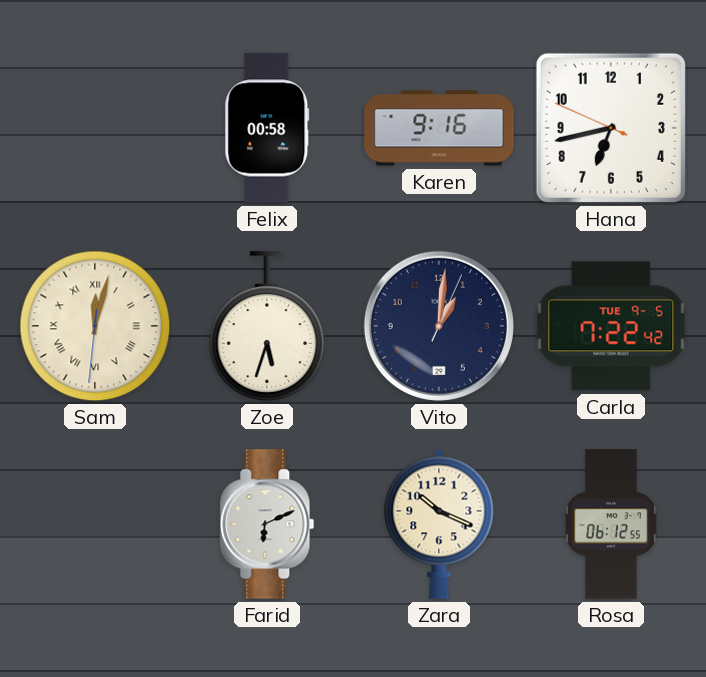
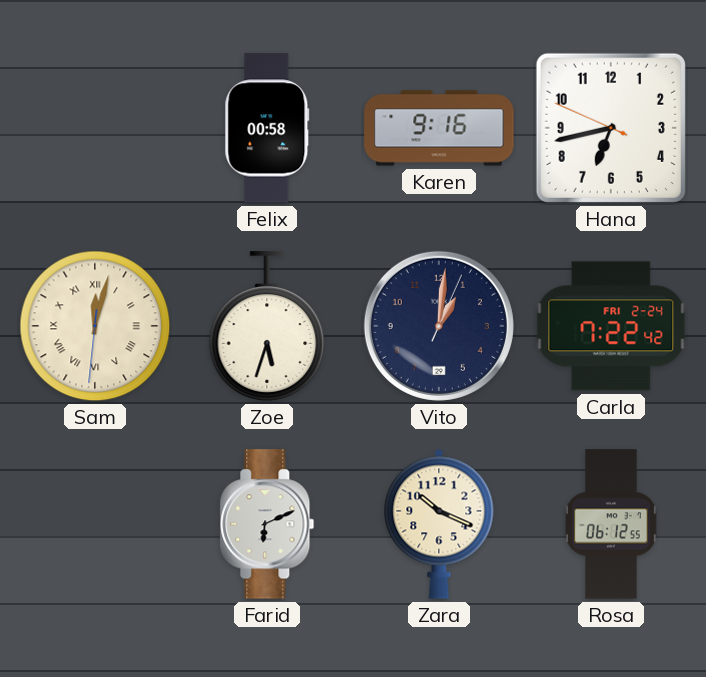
Carla date: TUE 9-5 -> FRI 2-24 (611, 326)
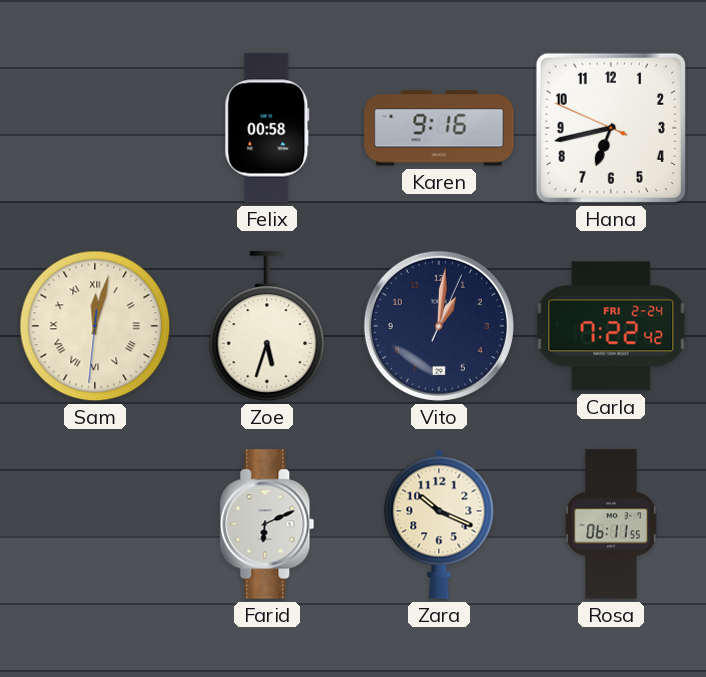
Rosa: 06:12 -> 06:11 (612, 524)
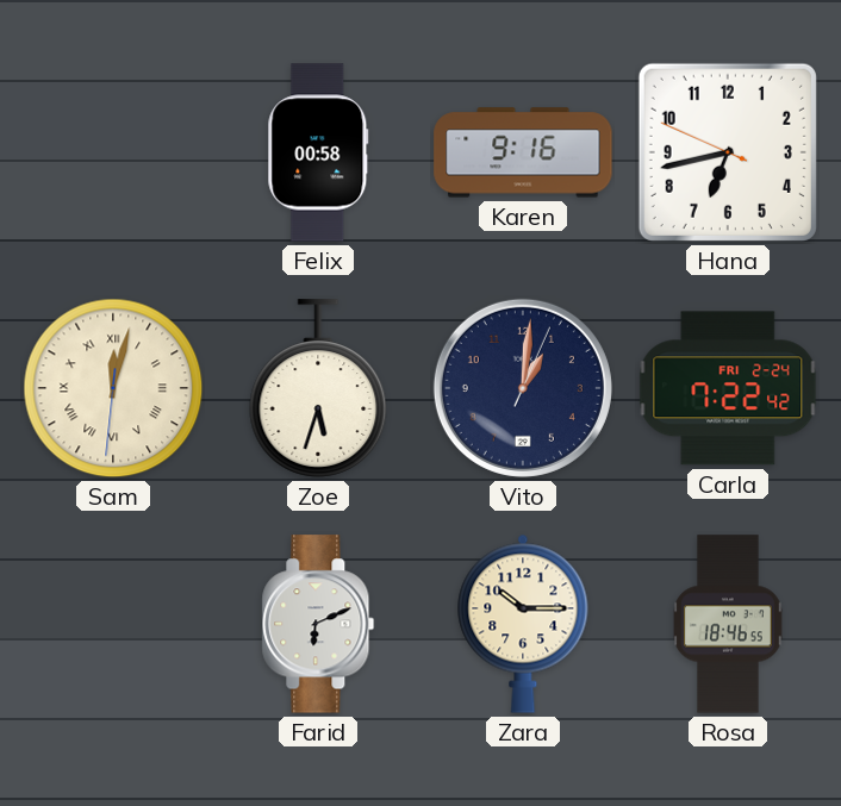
Zara: 10:19 -> 10:15 (523, 624)
Rosa: 06:11 -> 18:46 (729, 624)
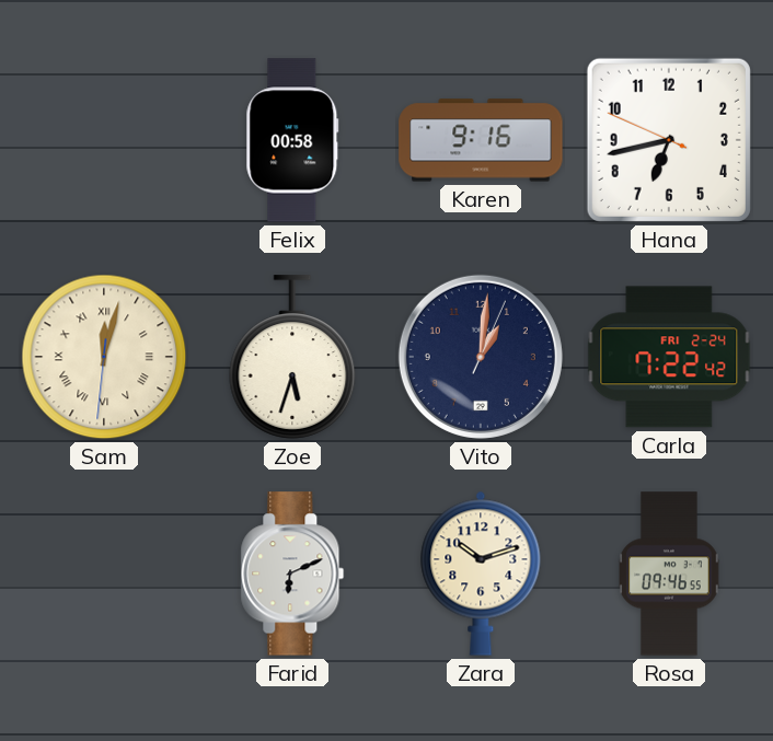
Zara: 10:15 -> 10:12 (481, 574)
Rosa: 18:46 -> 09:46 (670, 574)
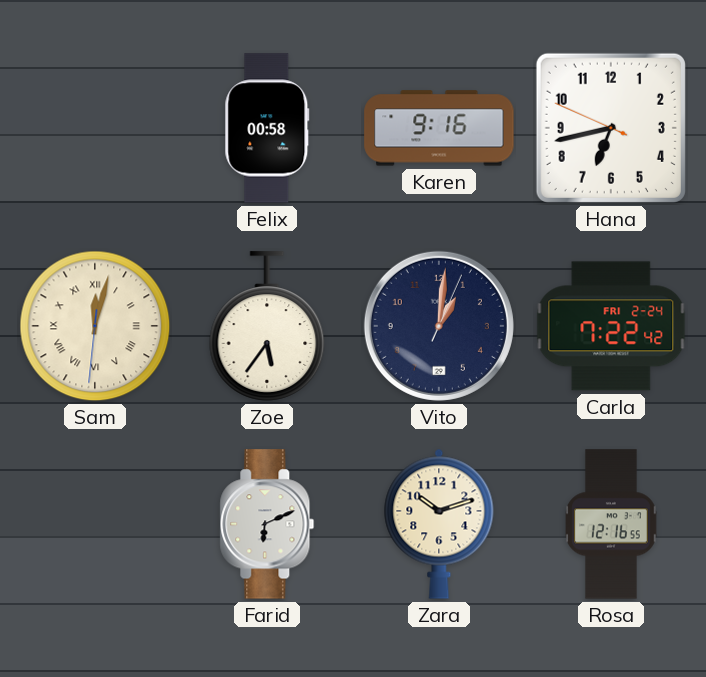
Zoe: 5:33 -> 5:36 (267, 326)
Rosa: 09:46 -> 12:16 (612, 524)
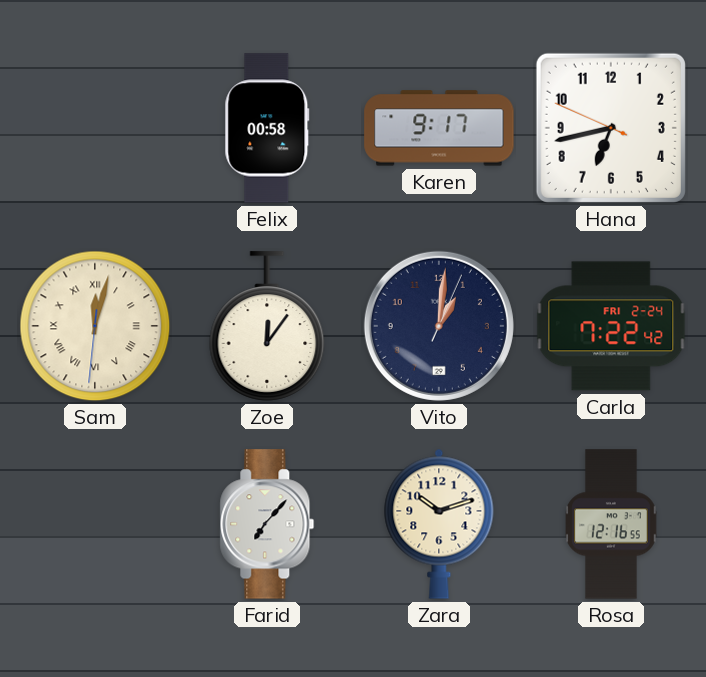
Karen: 9:16 -> 9:17 (439, 128)
Zoe: 5:36 -> 12:06 (267, 326)
Farid: 6:11 -> 7:07 (267, 524)
